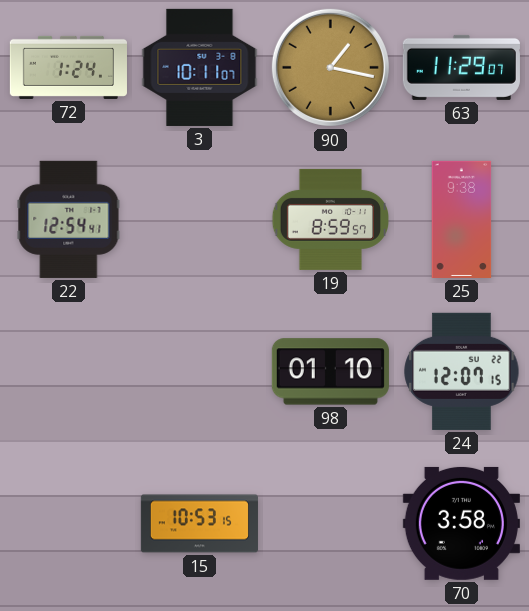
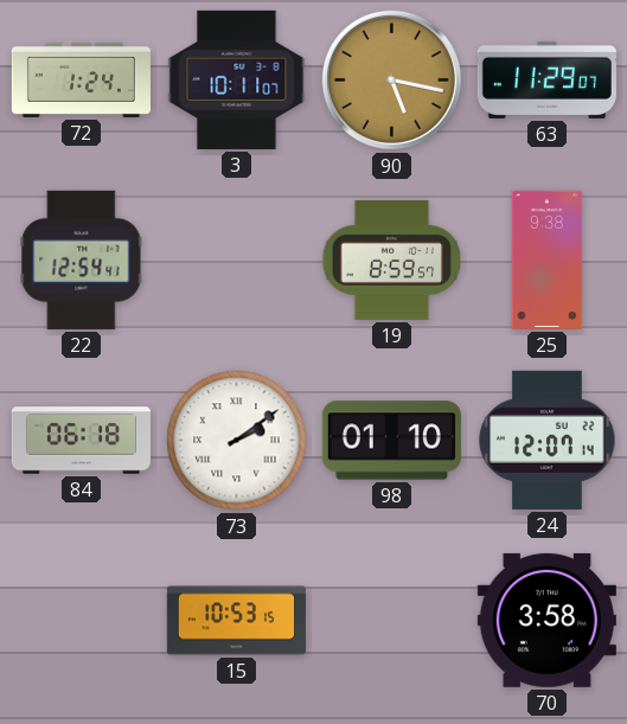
90: 1:17 -> 5:17 (391, 79)
84: none -> 06:18 (81, 441)
73: none -> 2:09 (237, 441)
24: 12:07:15 -> 12:07:14 (548, 440)
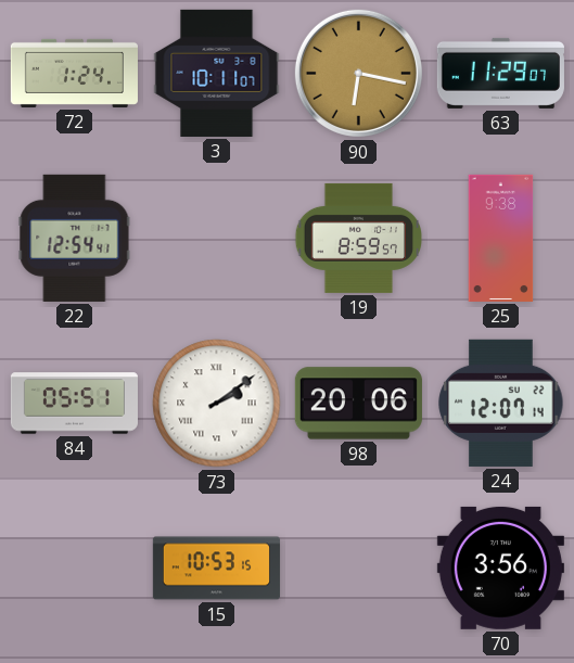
90: 5:17 -> 6:17 (358, 73)
84: 06:18 -> 05:51 (74, 404)
98: 01:10 -> 20:06 (358, 404)
70: 3:58 -> 3:56 (500, 568)
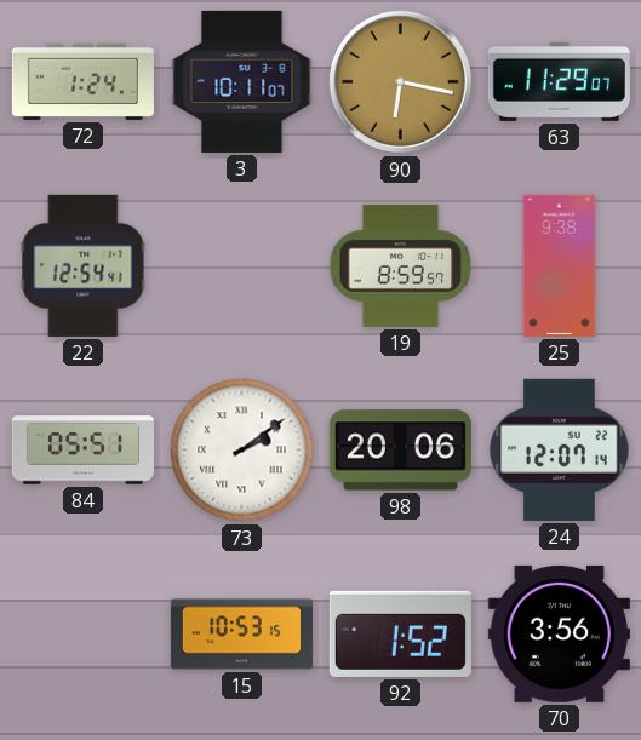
92: none -> 1:52 (400, 633)
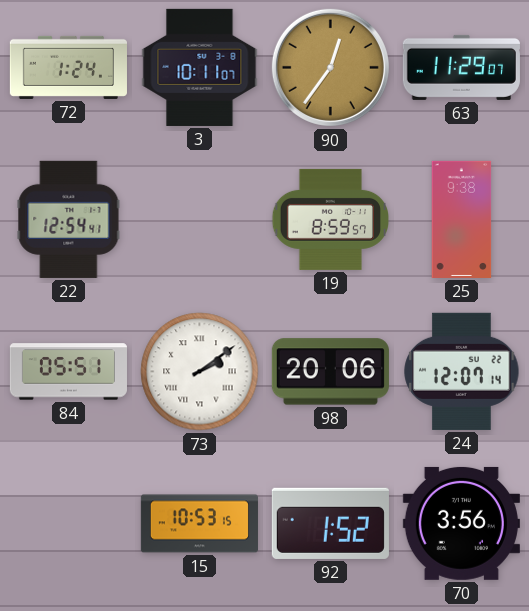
90: 6:17 -> 12:36 (330, 67)
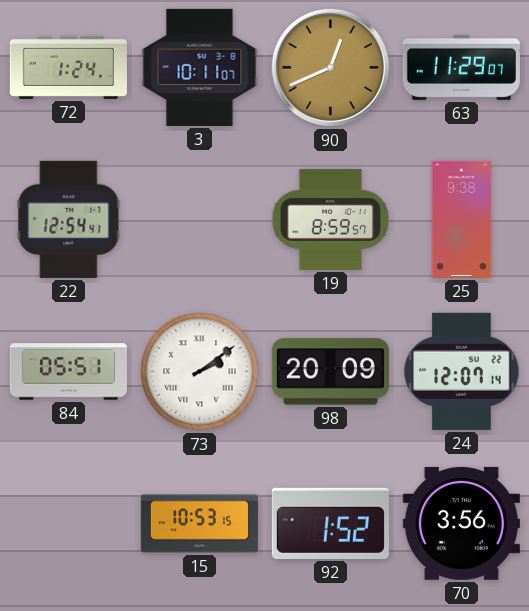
90: 12:36 -> 12:41 (330, 67)
98: 20:06 -> 20:09 (330, 372)
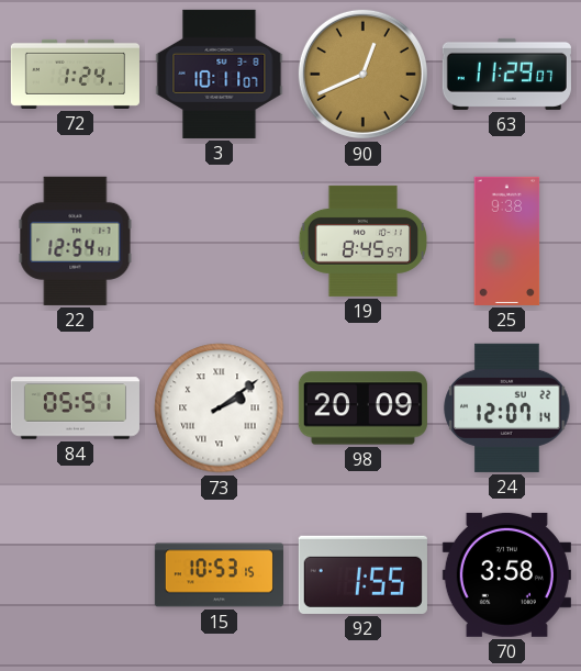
19: 8:59 -> 8:45 (362, 241)
92: 1:52 -> 1:55 (362, 574)
70: 3:56 -> 3:58 (506, 574)
